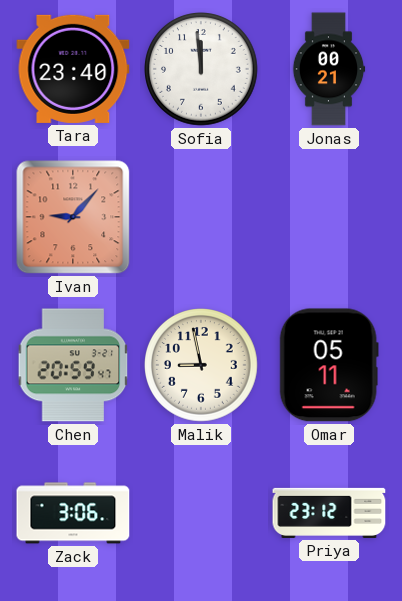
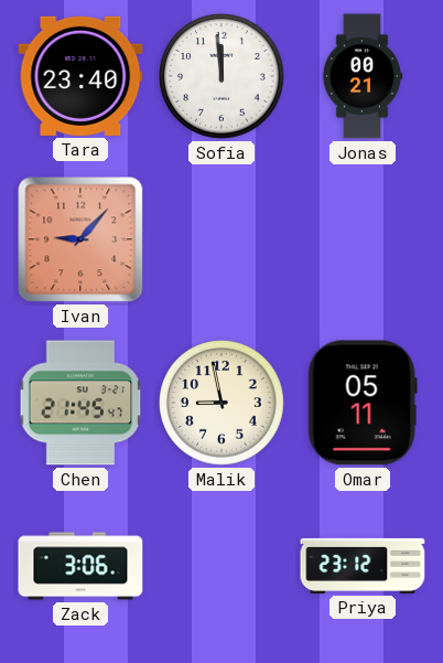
Chen: 20:59 -> 21:45 (80, 403)
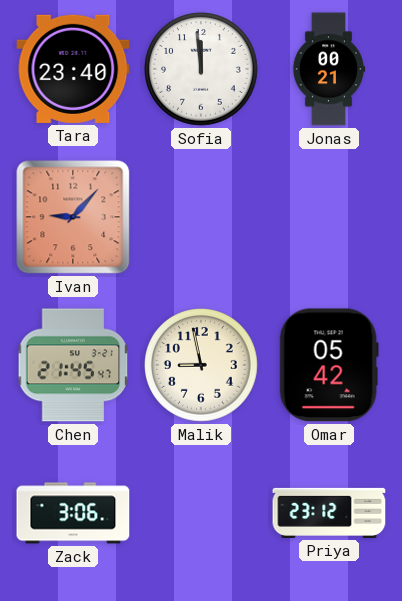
Omar: 05:11 -> 05:42 (329, 365)
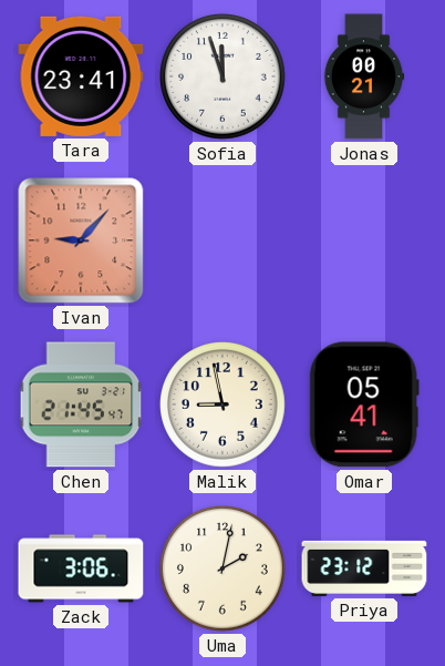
Tara: 23:40 -> 23:41 (81, 76)
Sofia: 11:59 -> 11:57 (224, 78)
Omar: 05:42 -> 05:41 (364, 404)
Uma: none -> 2:02 (224, 570)
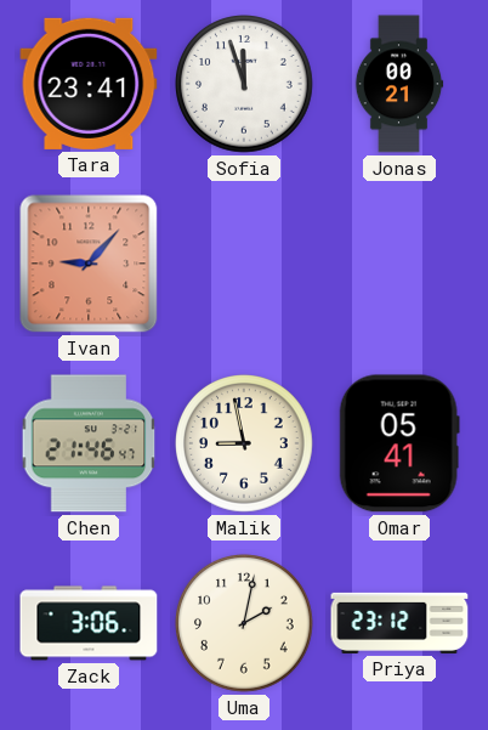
Chen: 21:45 -> 21:46 (89, 443)
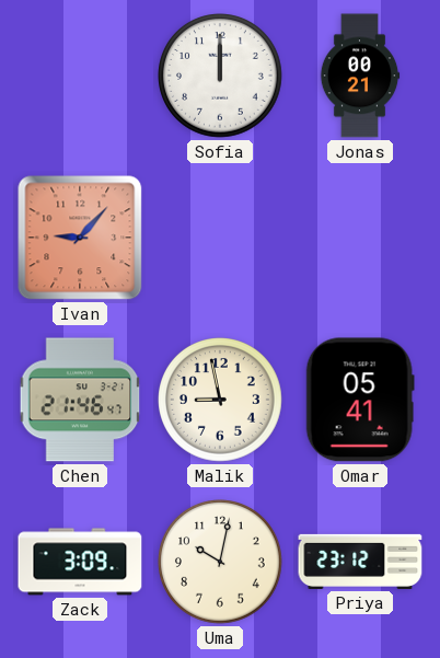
Tara: 23:41 -> none (89, 84)
Sofia: 11:57 -> 12:00 (221, 77)
Zack: 3:06 -> 3:09 (80, 562)
Uma: 2:02 -> 10:02 (221, 563)
